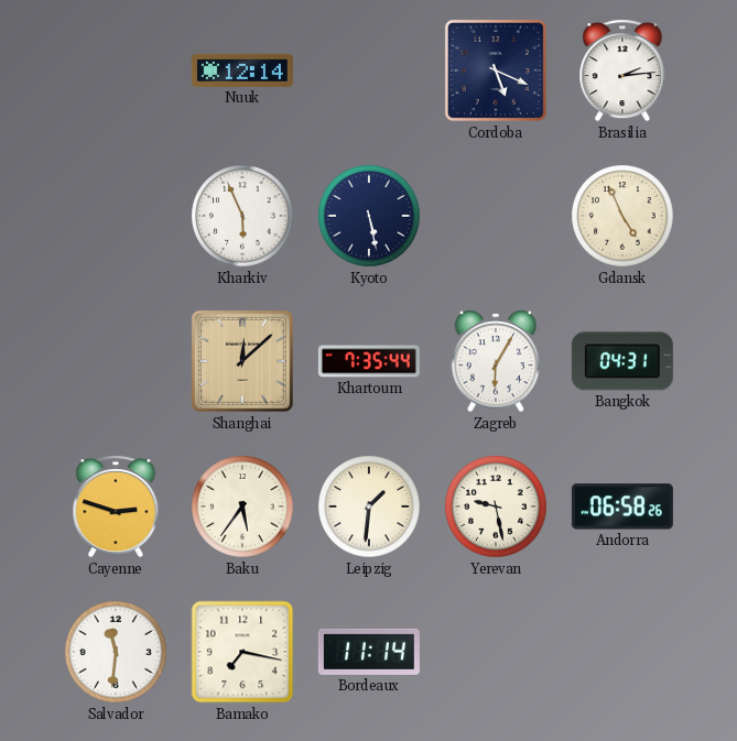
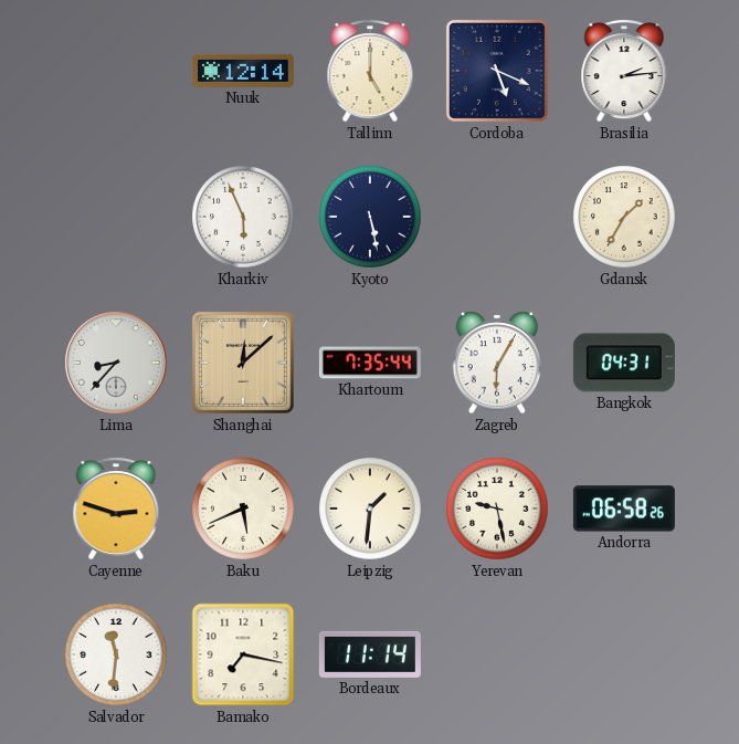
Tallinn: none -> 5:00 (370, 71)
Gdansk: 4:56 -> 1:35 (624, 217)
Lima: none -> 8:37 (116, 363)
Baku: 5:36 -> 5:41 (243, 509)
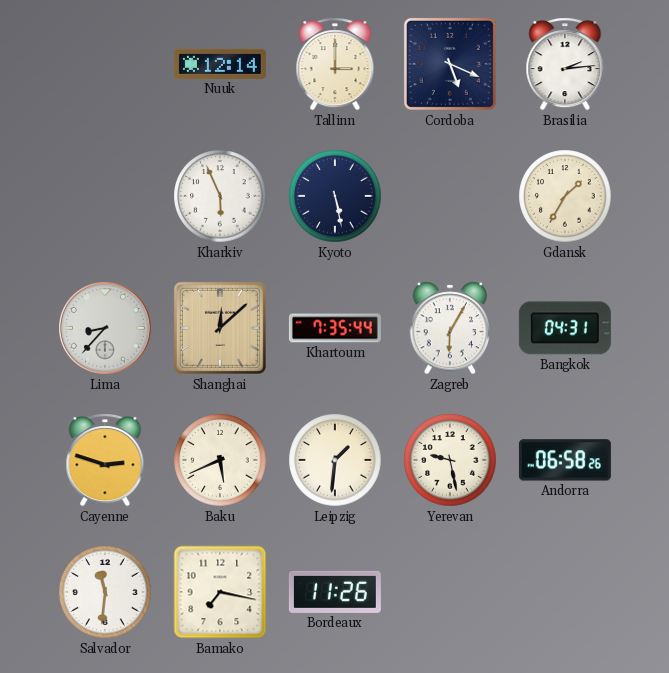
Tallinn: 5:00 -> 3:00 (335, 64)
Bordeaux: 11:14 -> 11:26 (335, 592)
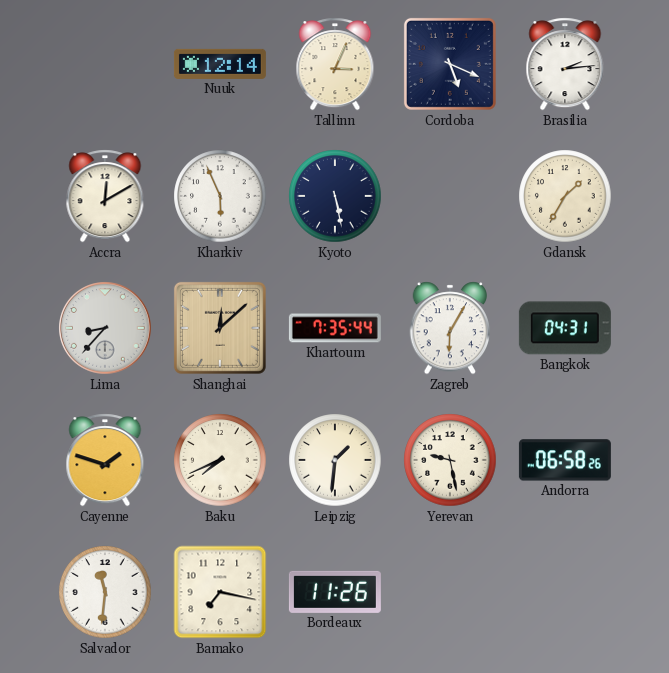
Tallinn: 3:00 -> 3:04 (335, 64)
Accra: none -> 12:10 (105, 196)
Cayenne: 2:48 -> 1:48 (105, 460)
Baku: 5:41 -> 7:41 (220, 460)
